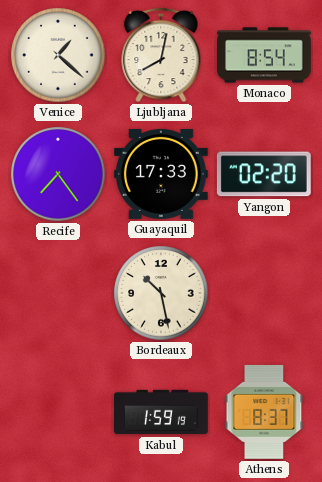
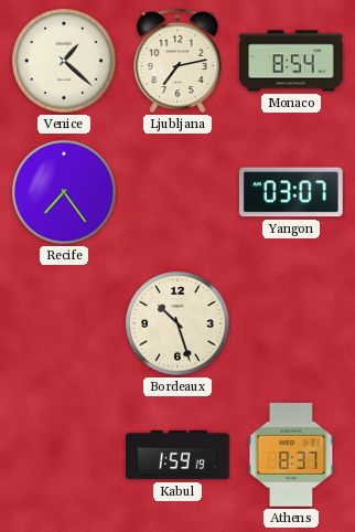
Ljubljana: 8:02 -> 7:13 (177, 61)
Guayaquil: 17:33 -> none (161, 174)
Yangon: 02:20 -> 03:07 (291, 192)
Bordeaux: 10:28 -> 10:27 (177, 323)
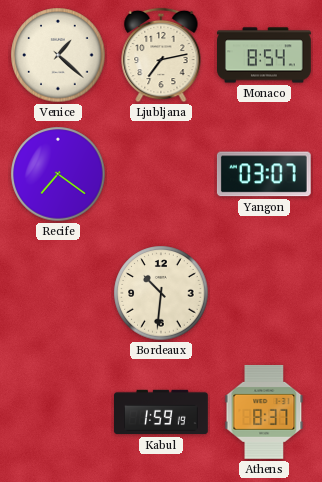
Recife: 7:24 -> 7:21 (58, 174)
Bordeaux: 10:27 -> 10:31 (161, 293)
